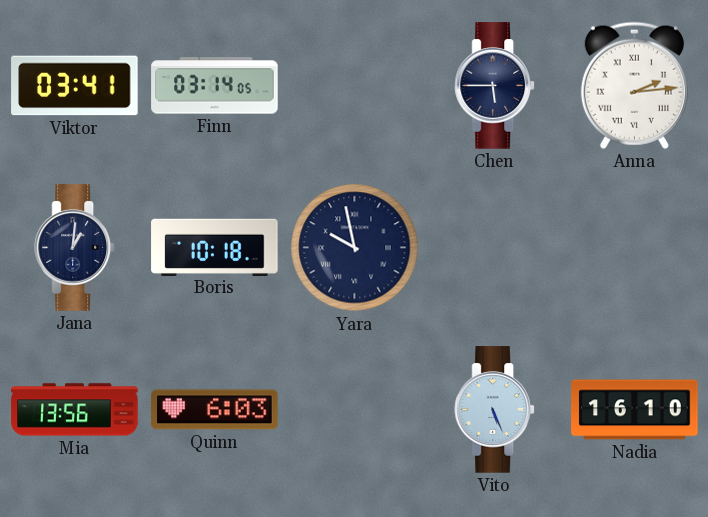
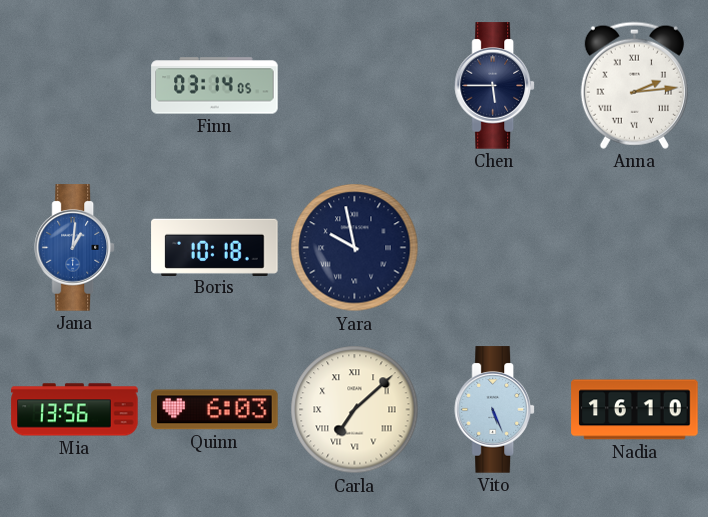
Viktor: 03:41 -> none (75, 86)
Jana dial: navy -> blue (74, 248)
Carla: none -> 7:08 (355, 410)
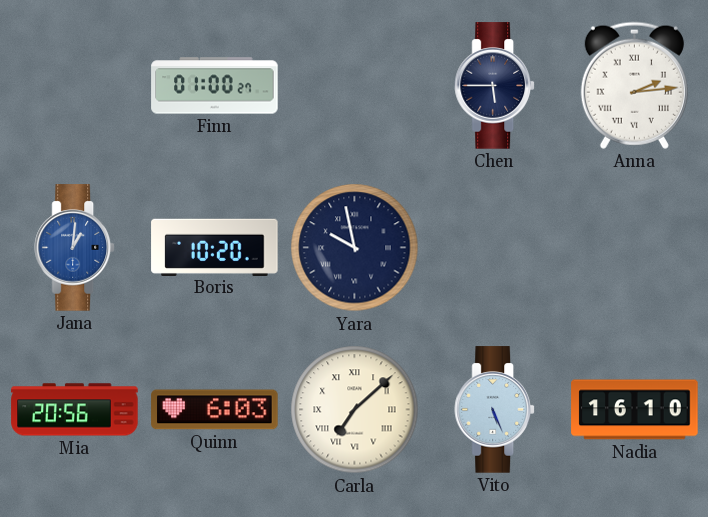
Finn: 03:14 -> 01:00 (215, 86)
Boris: 10:18 -> 10:20 (215, 247)
Mia: 13:56 -> 20:56 (75, 410)
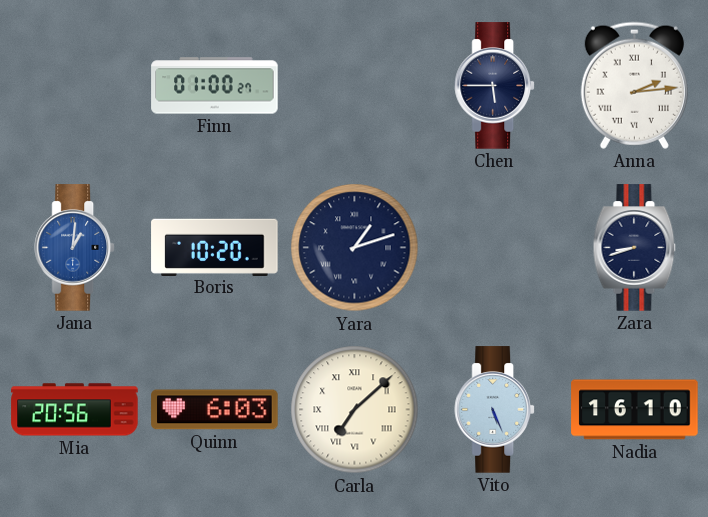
Yara: 9:58 -> 1:12 (355, 248)
Zara: none -> 8:42 (635, 248)
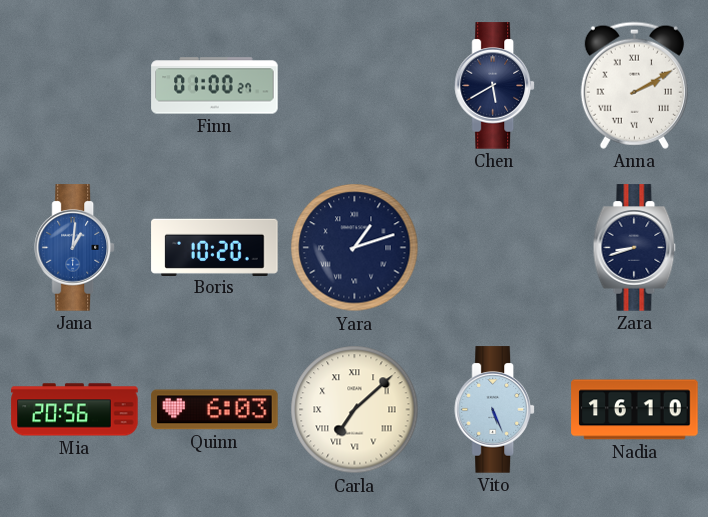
Chen: 5:45 -> 5:40 (494, 86)
Anna: 2:14 -> 2:10 (634, 85)
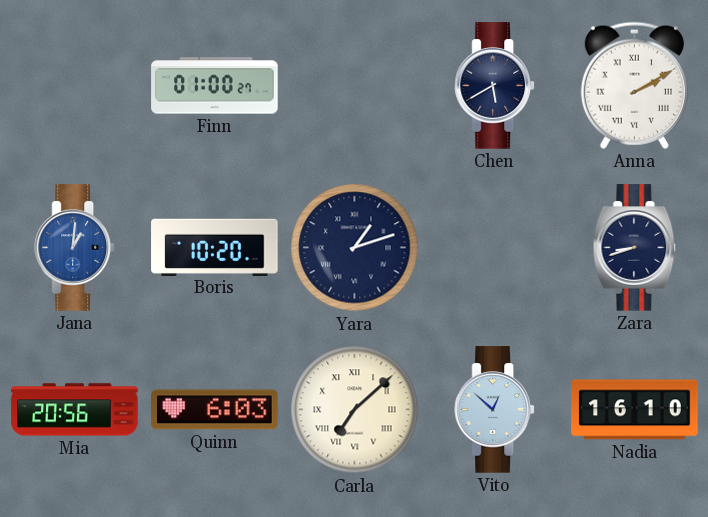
Vito: 5:26 -> 12:52 (494, 410)
